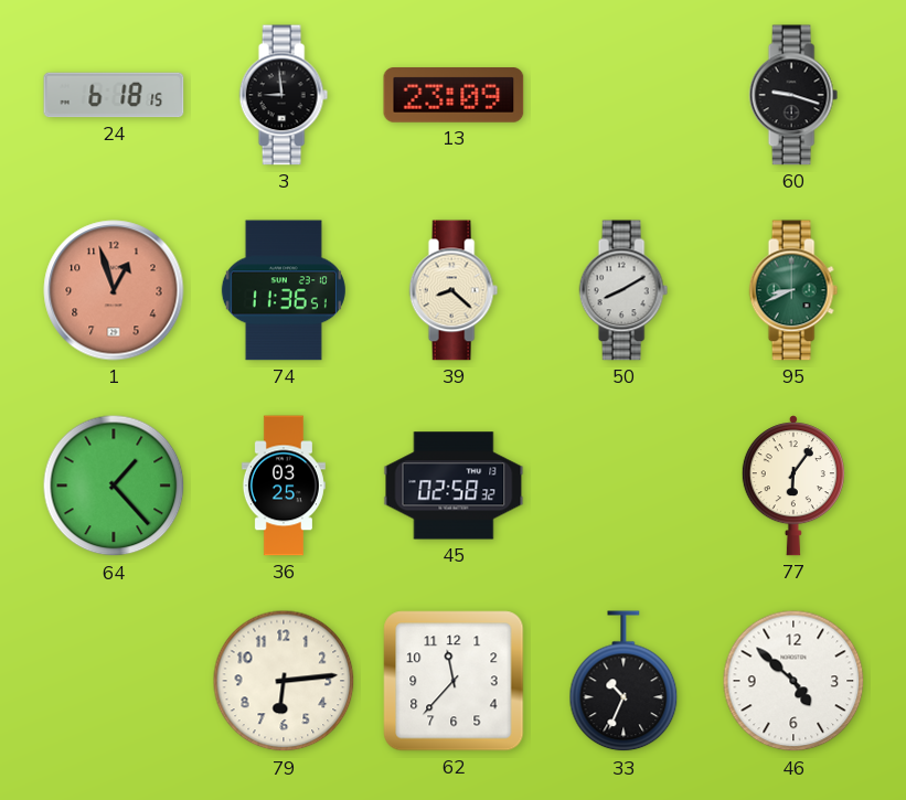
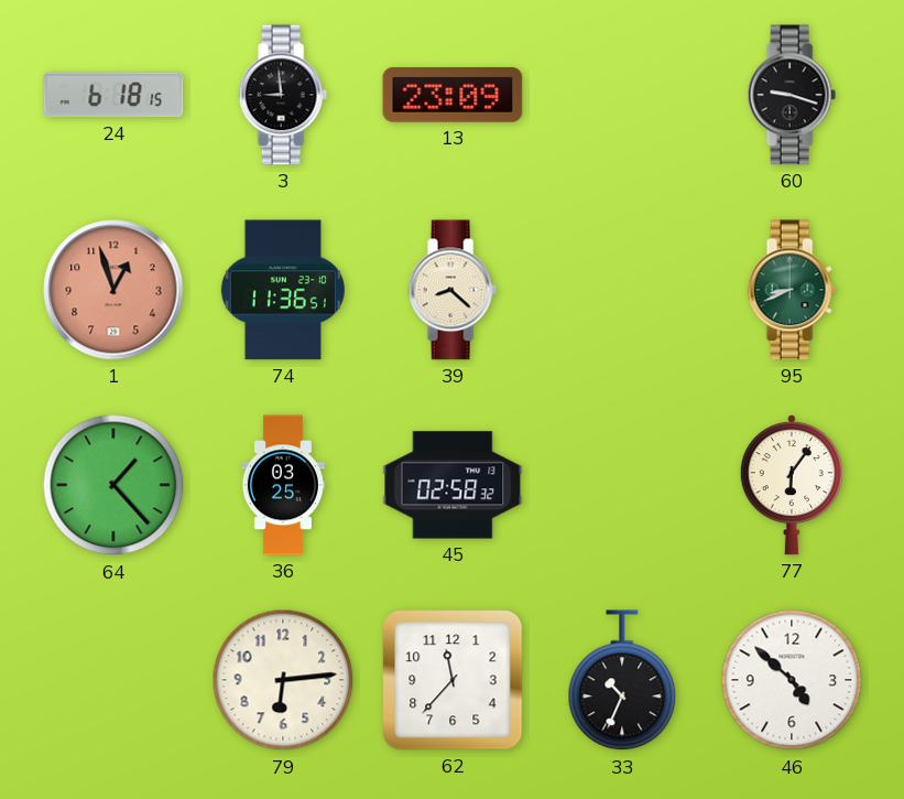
50: 8:10 -> none (623, 290)
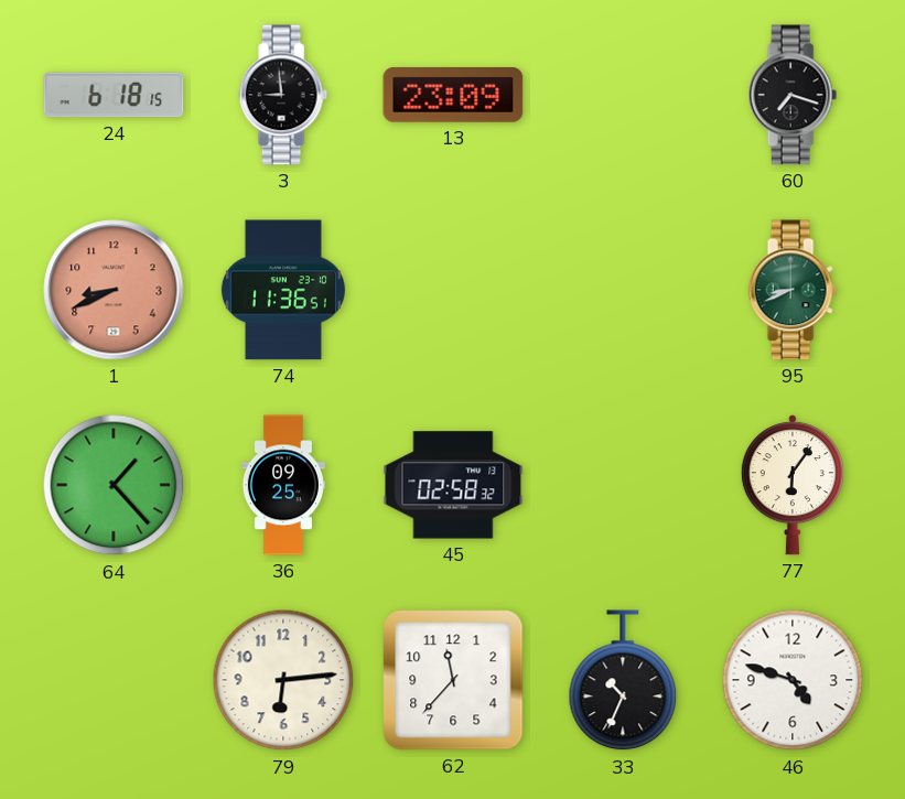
60: 9:18 -> 7:18 (793, 95)
1: 12:57 -> 8:41 (114, 290)
39: 8:22 -> none (453, 290)
36: 03:25 -> 09:25 (283, 485)
46: 4:52 -> 4:48 (793, 680)
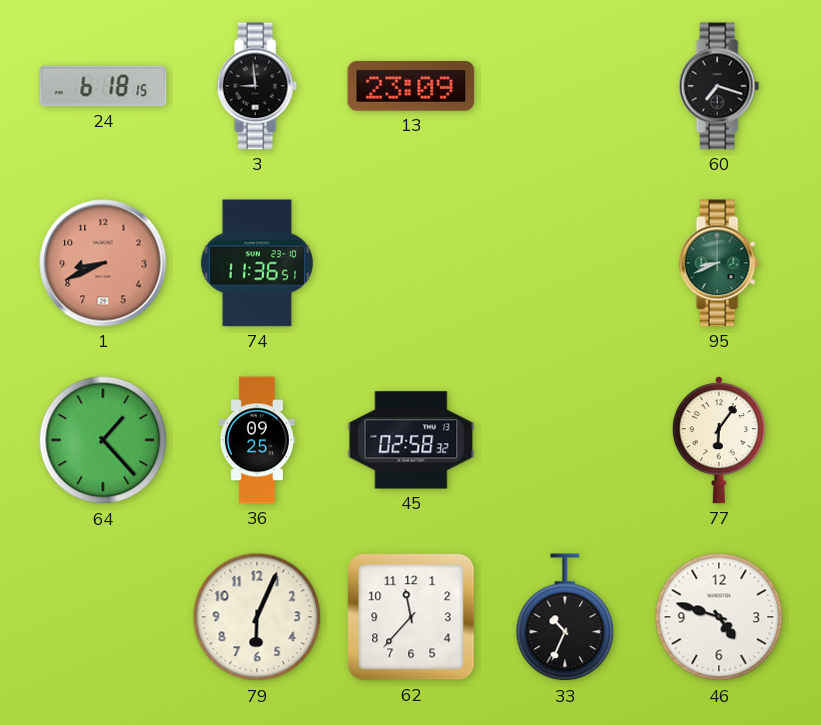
79: 6:14 -> 6:04 (257, 617)
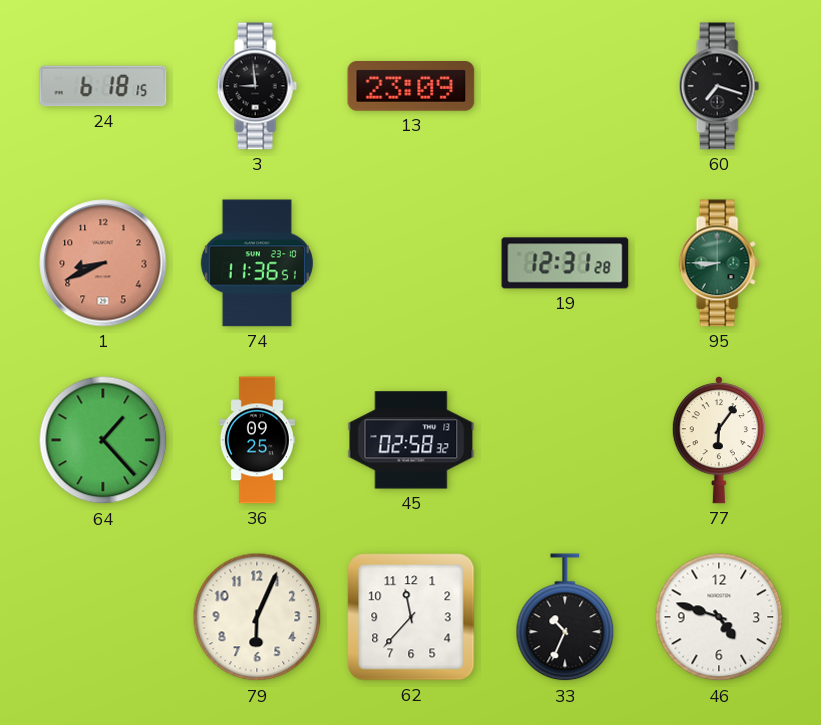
19: none -> 12:31 (565, 263)
95: 8:41 -> 8:45 (719, 263)
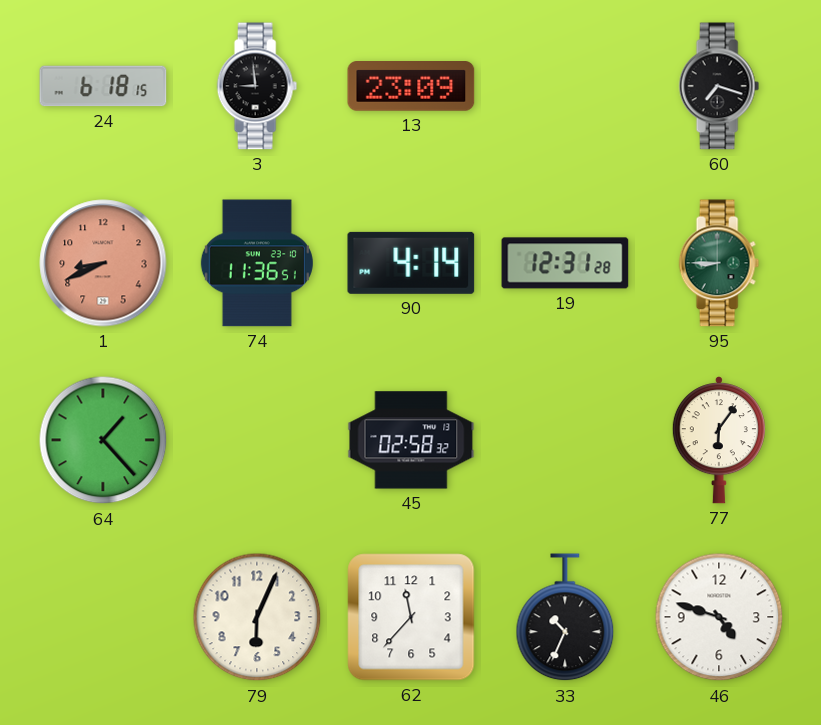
90: none -> 4:14 (411, 263)
36: 09:25 -> none (257, 440)
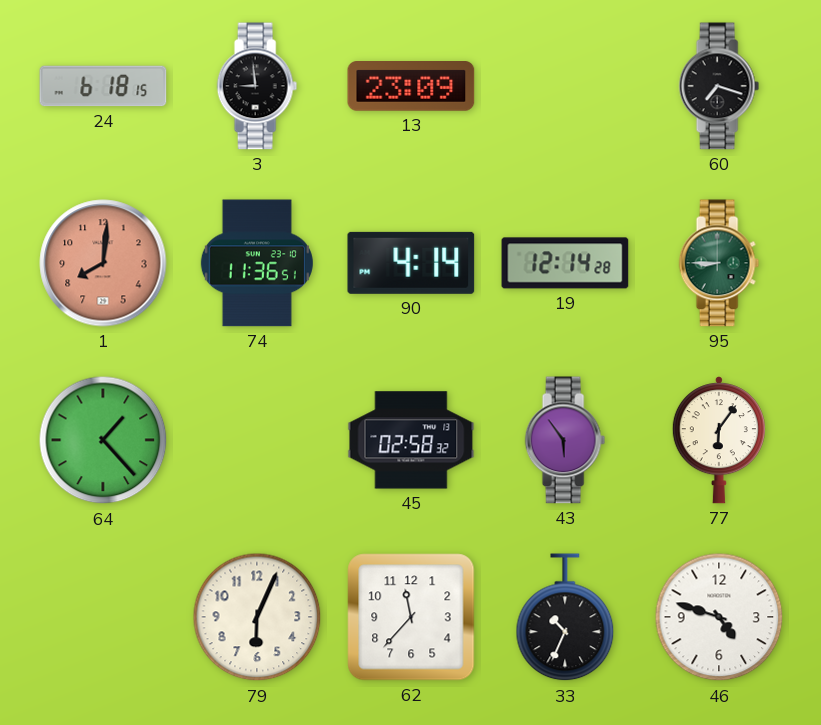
1: 8:41 -> 8:01 (103, 263)
19: 12:31 -> 12:14 (565, 263)
43: none -> 5:54 (565, 440)
